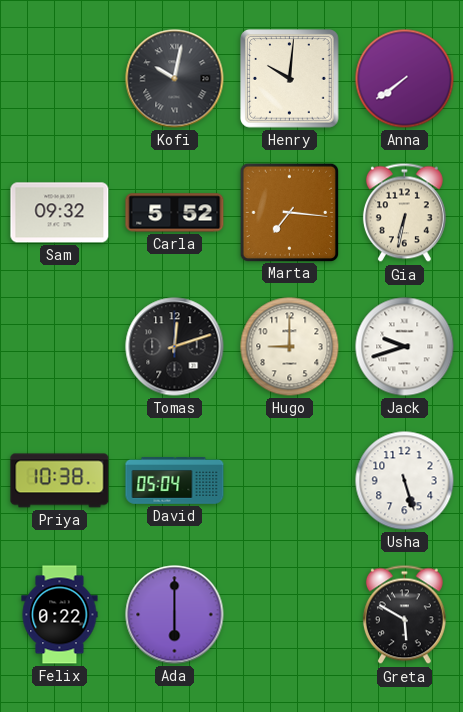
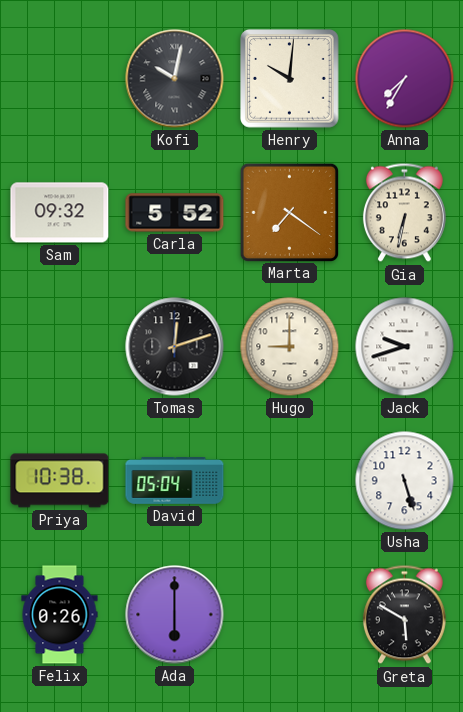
Anna: 7:39 -> 7:35 (405, 79)
Marta: 7:16 -> 7:21 (289, 212)
Felix: 0:22 -> 0:26 (60, 615)
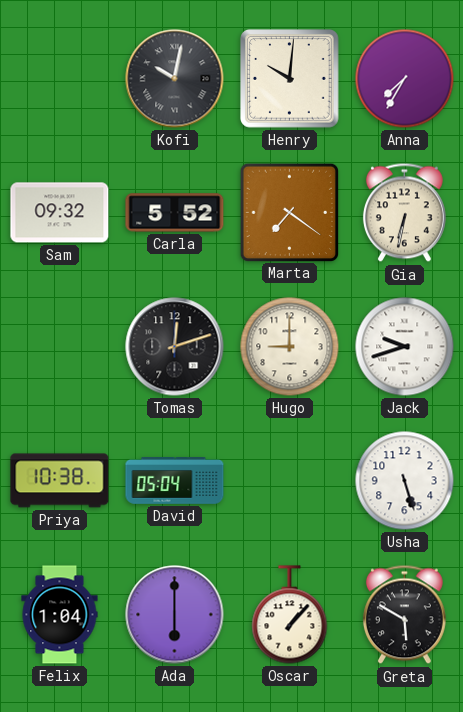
Felix: 0:26 -> 1:04 (60, 615)
Oscar: none -> 1:07 (290, 615)
